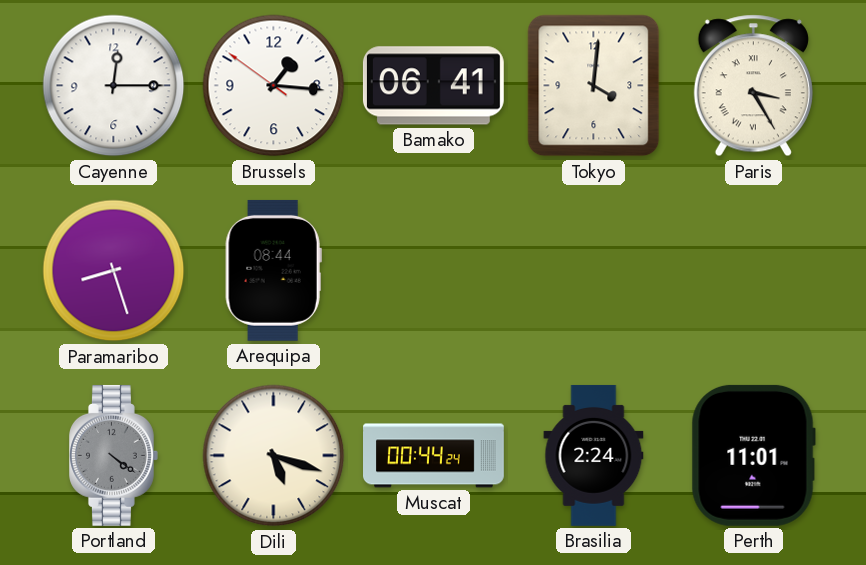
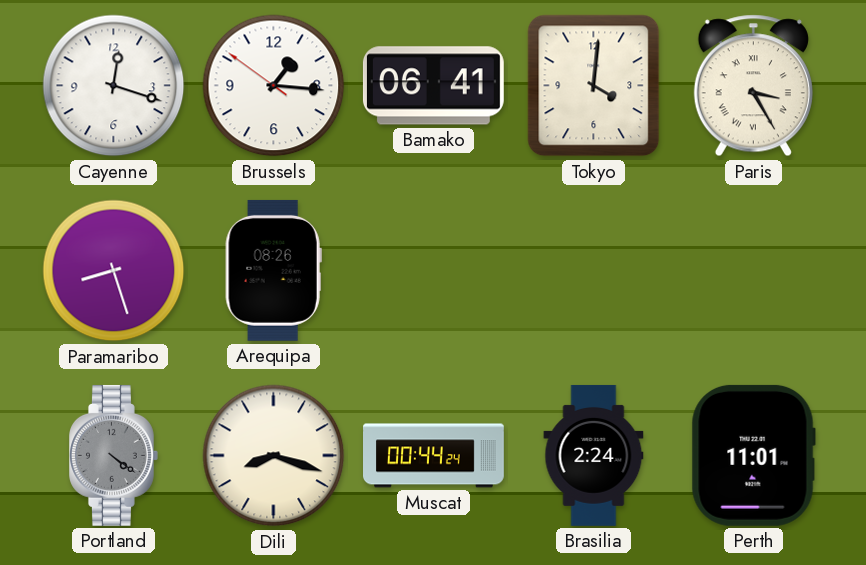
Cayenne: 12:15 -> 12:18 (114, 86)
Arequipa: 08:44 -> 08:26 (273, 270)
Dili: 5:18 -> 8:18 (274, 456)
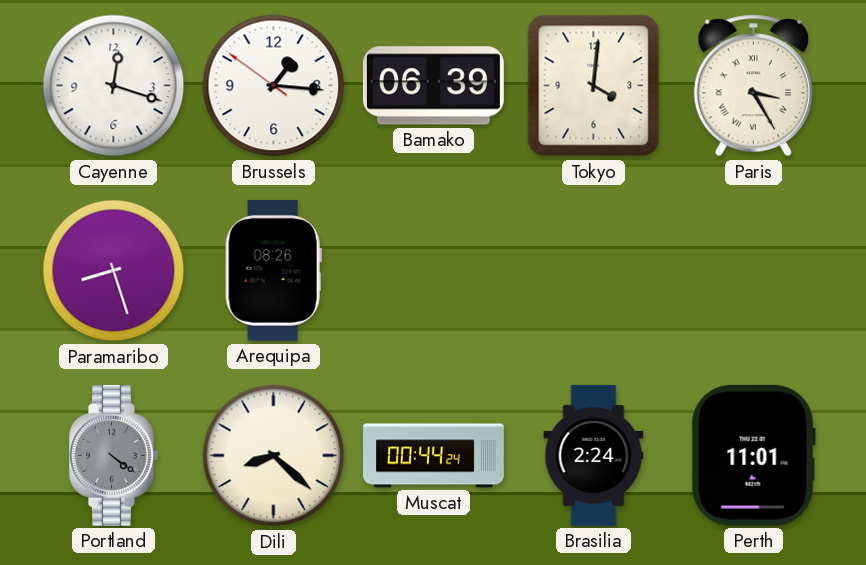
Bamako: 06:41 -> 06:39 (433, 86)
Dili: 8:18 -> 8:22 (274, 456)
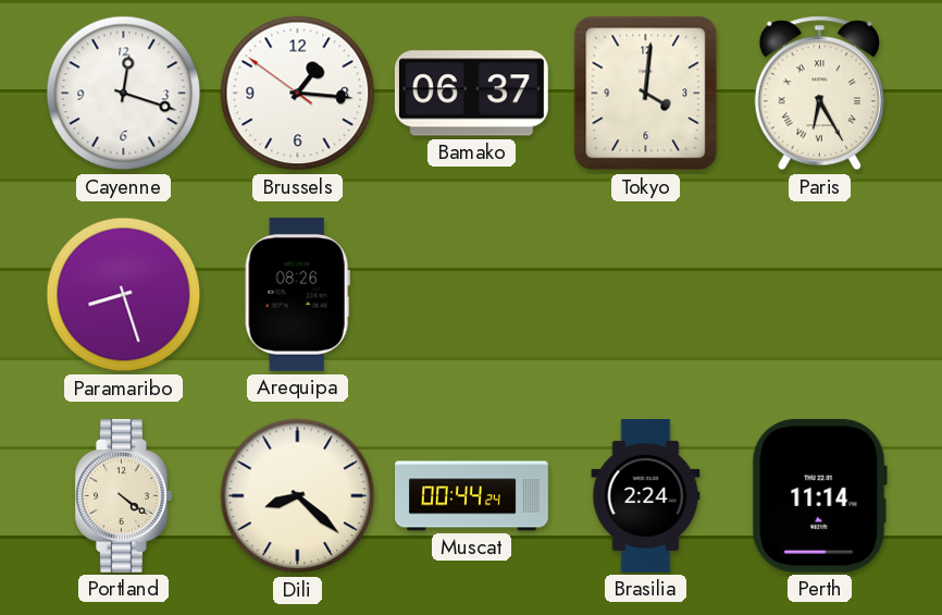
Bamako: 06:39 -> 06:37 (471, 94)
Paris: 3:25 -> 6:25 (819, 94)
Portland dial: grey -> cream (124, 495)
Perth: 11:01 -> 11:14 (819, 495)
